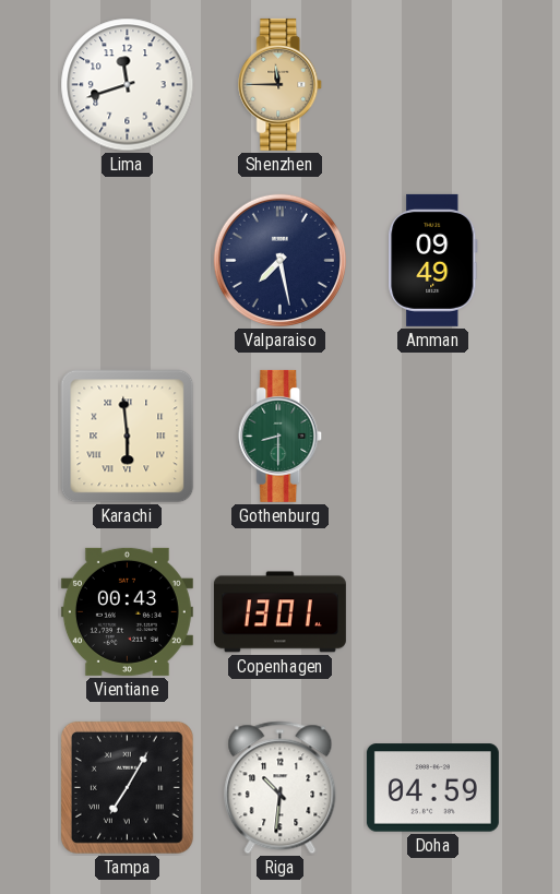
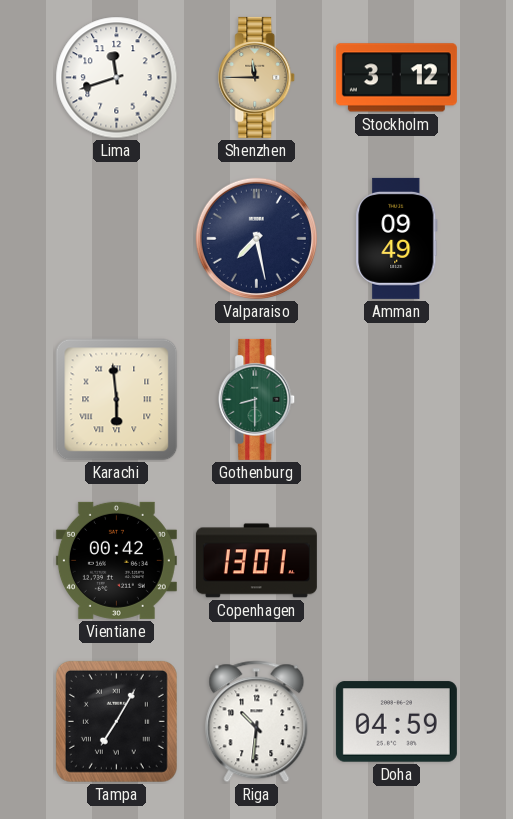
Stockholm: none -> 3:12 (396, 78)
Vientiane: 00:43 -> 00:42 (116, 560)
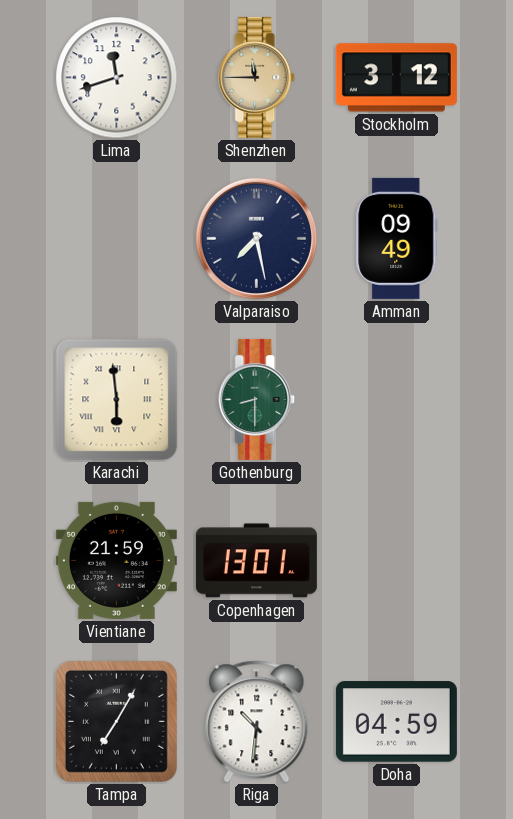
Vientiane: 00:42 -> 21:59 (116, 560)
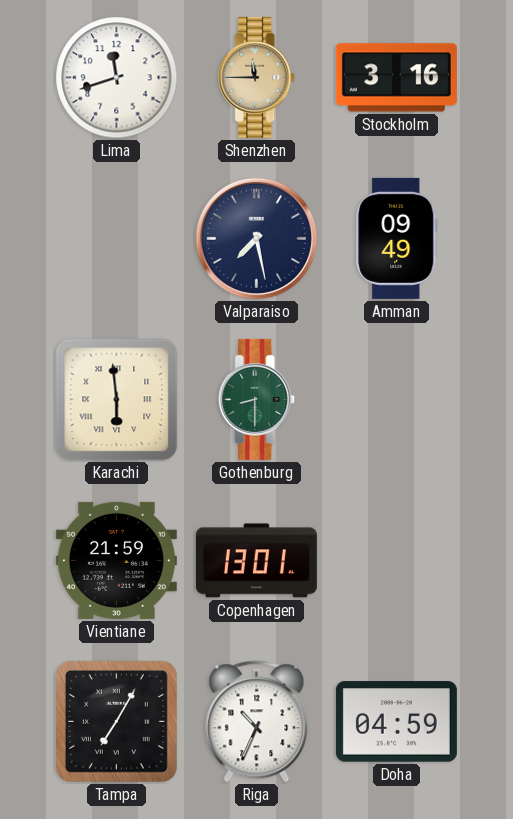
Stockholm: 3:12 -> 3:16 (396, 78)
Riga: 10:31 -> 10:34 (257, 722)
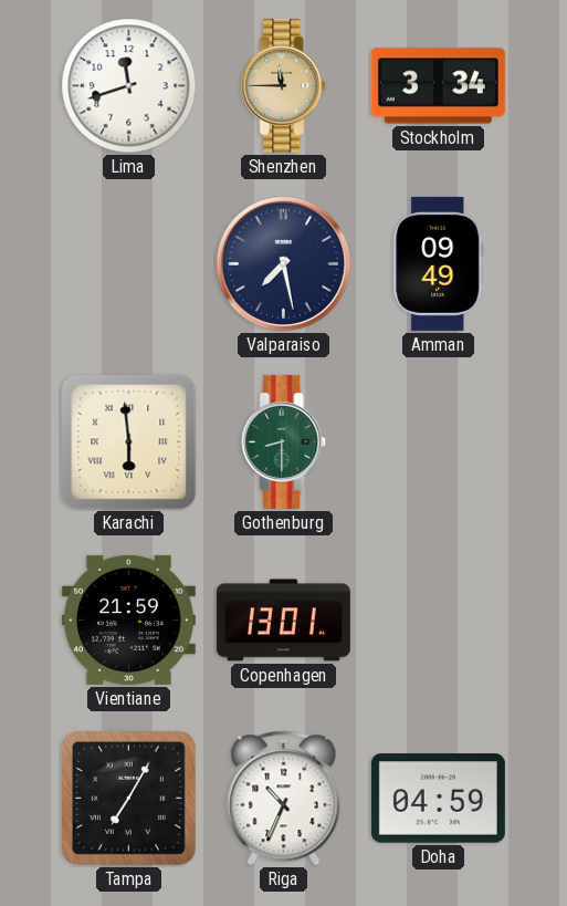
Stockholm: 3:16 -> 3:34 (438, 86)
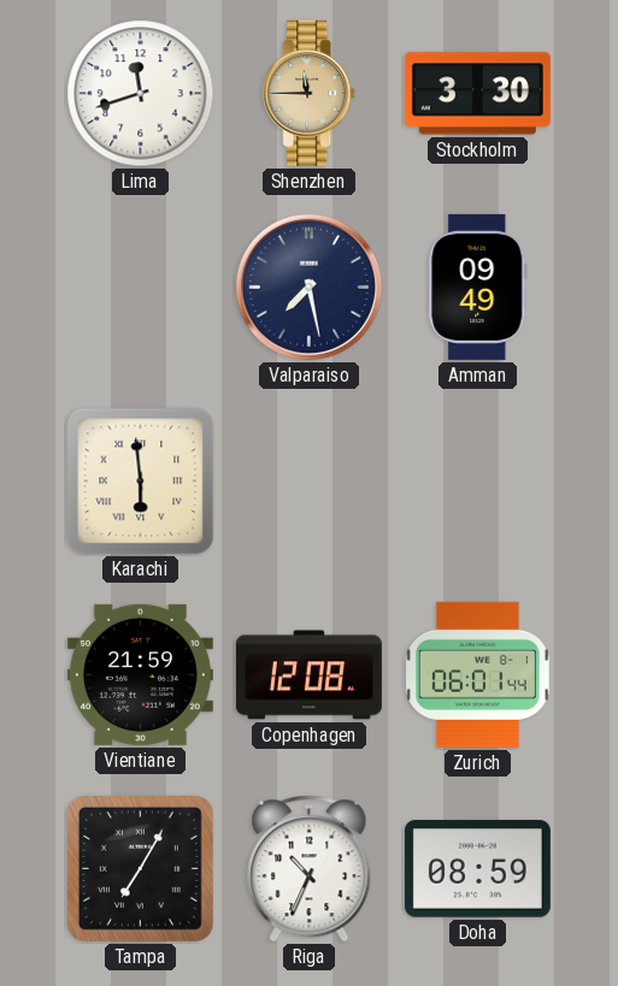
Stockholm: 3:34 -> 3:30 (477, 94)
Gothenburg: 8:30 -> none (284, 441)
Copenhagen: 13:01 -> 12:08 (308, 675)
Zurich: none -> 06:01 (477, 674)
Doha: 04:59 -> 08:59 (477, 869)
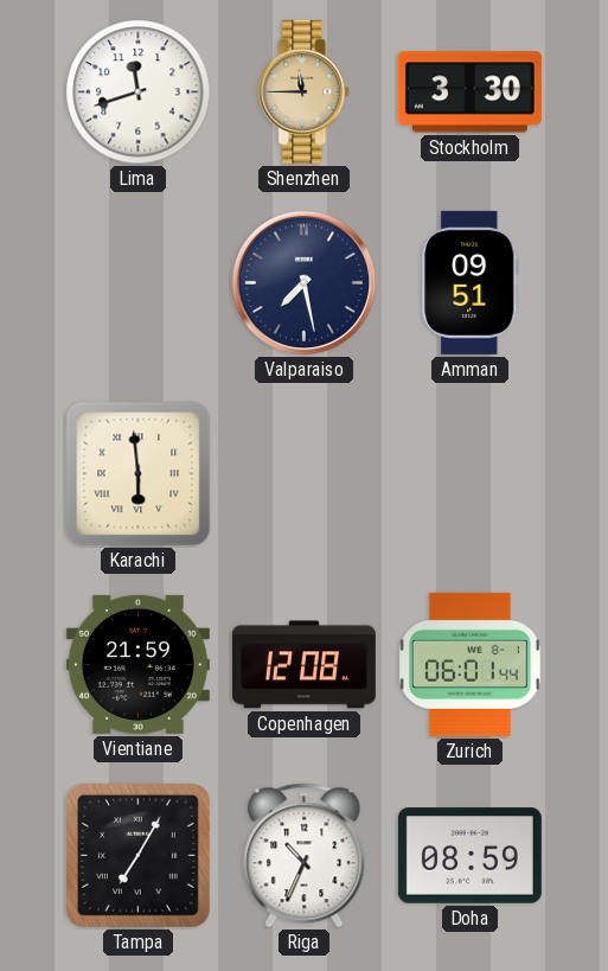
Amman: 09:49 -> 09:51 (471, 282)
